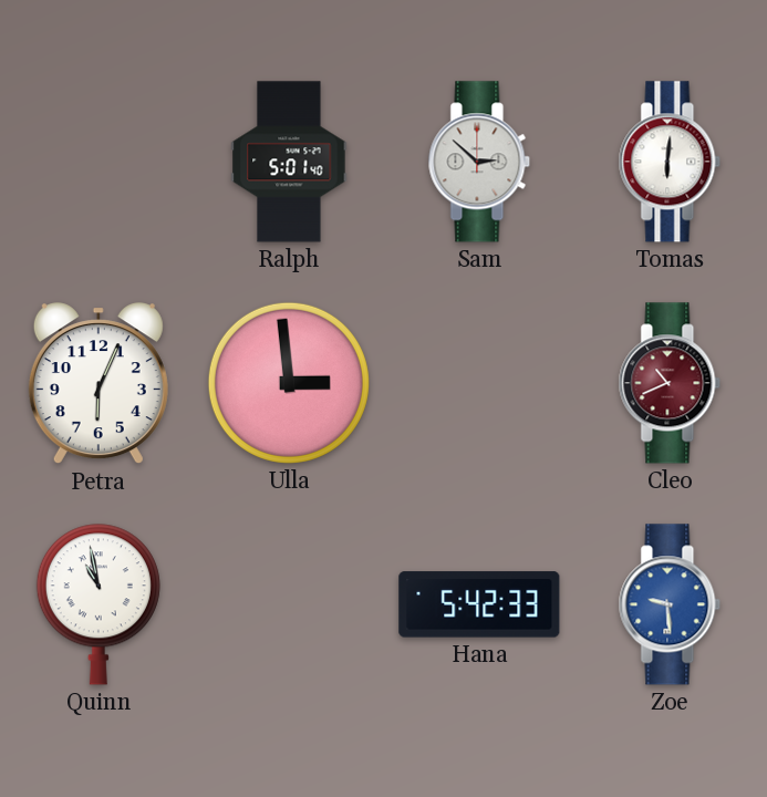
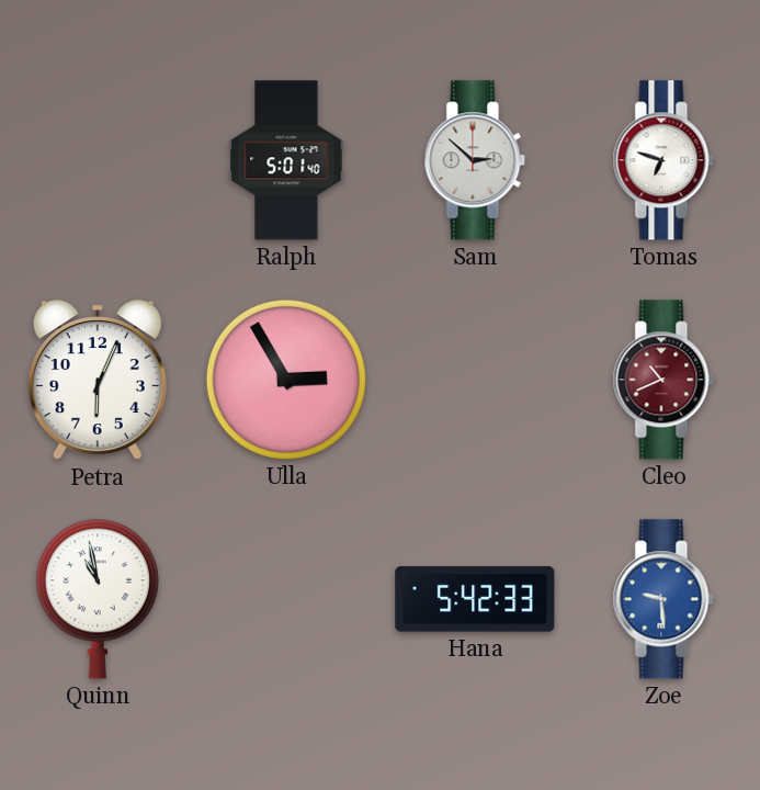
Tomas: 6:01 -> 6:48 (663, 160)
Ulla: 2:59 -> 2:55 (286, 380)
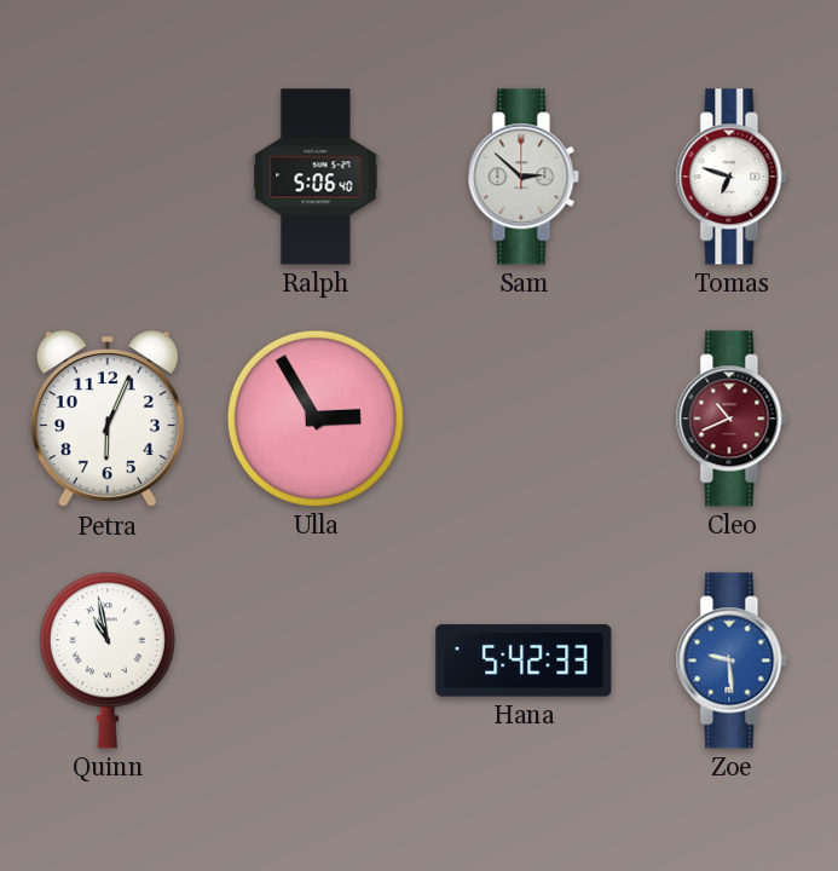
Ralph: 5:01 -> 5:06 (316, 177)
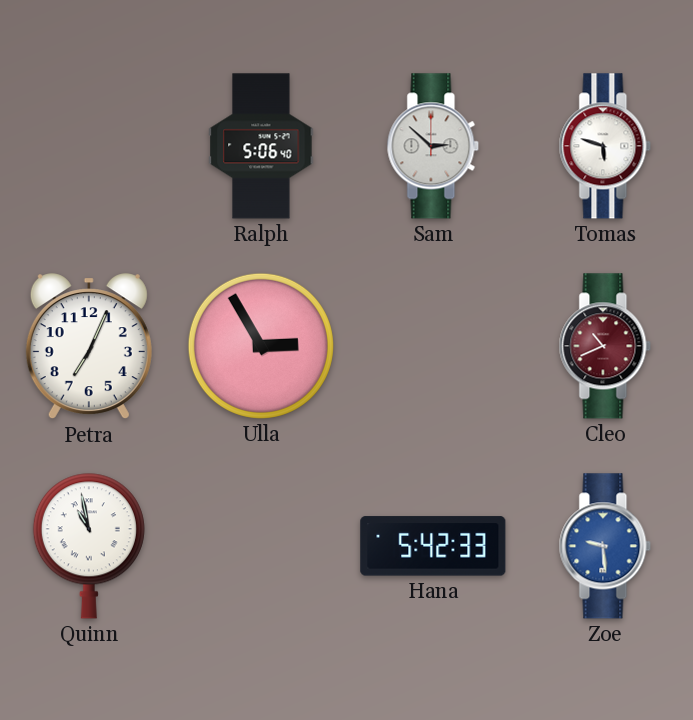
Tomas: 6:48 -> 5:48 (605, 146)
Petra: 6:04 -> 7:04 (89, 347)
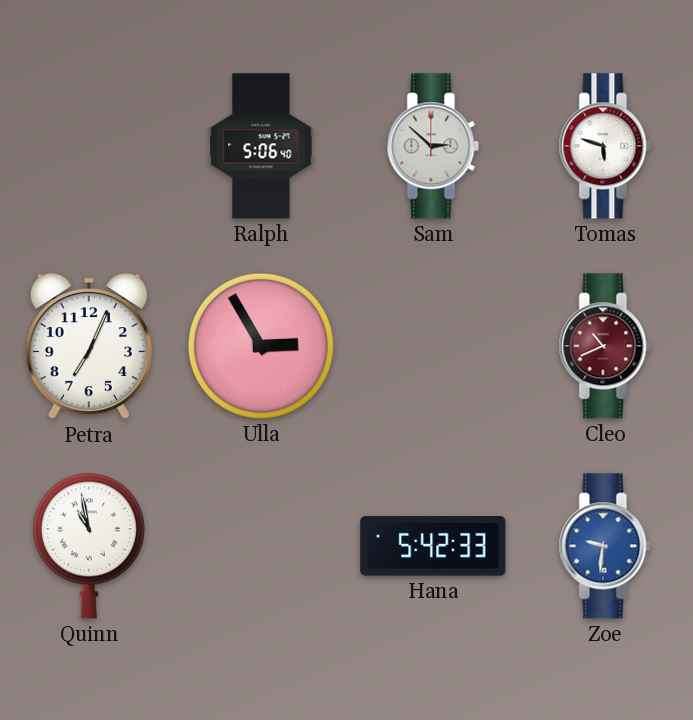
Zoe: 9:29 -> 9:31 (605, 546)
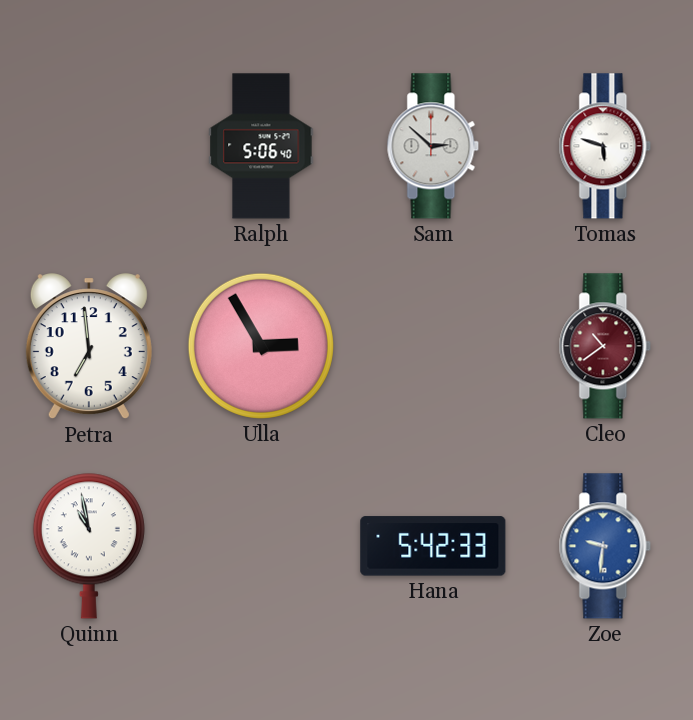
Petra: 7:04 -> 6:59 (89, 347)
Cleo: 10:41 -> 10:39 (605, 346)
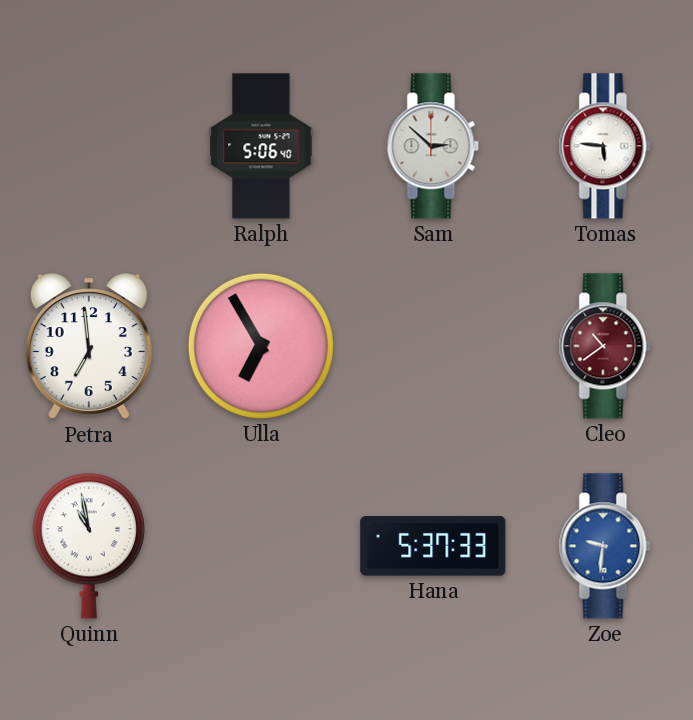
Tomas: 5:48 -> 5:46 (605, 146)
Ulla: 2:55 -> 6:55 (261, 346)
Hana: 5:42 -> 5:37 (433, 546)
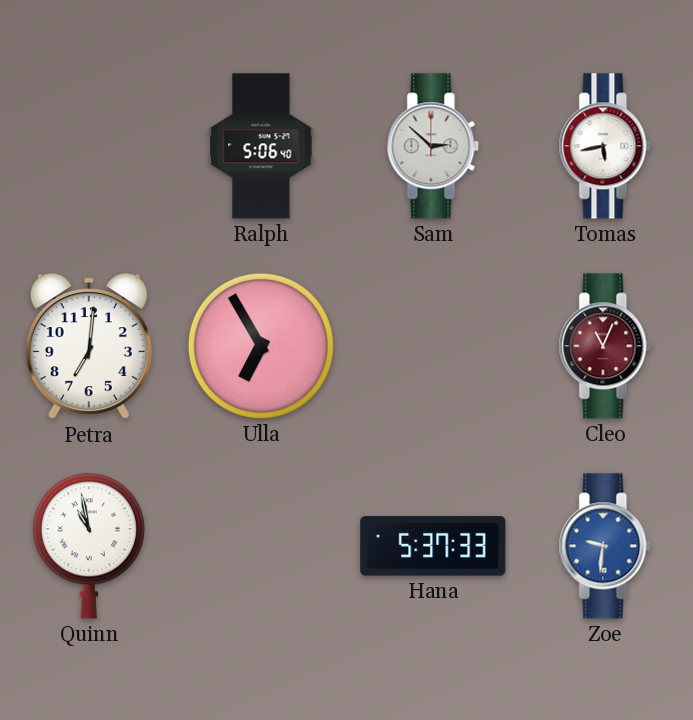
Tomas: 5:46 -> 5:43 (605, 146)
Petra: 6:59 -> 7:01 (89, 347)
Cleo: 10:39 -> 11:04 (605, 346)
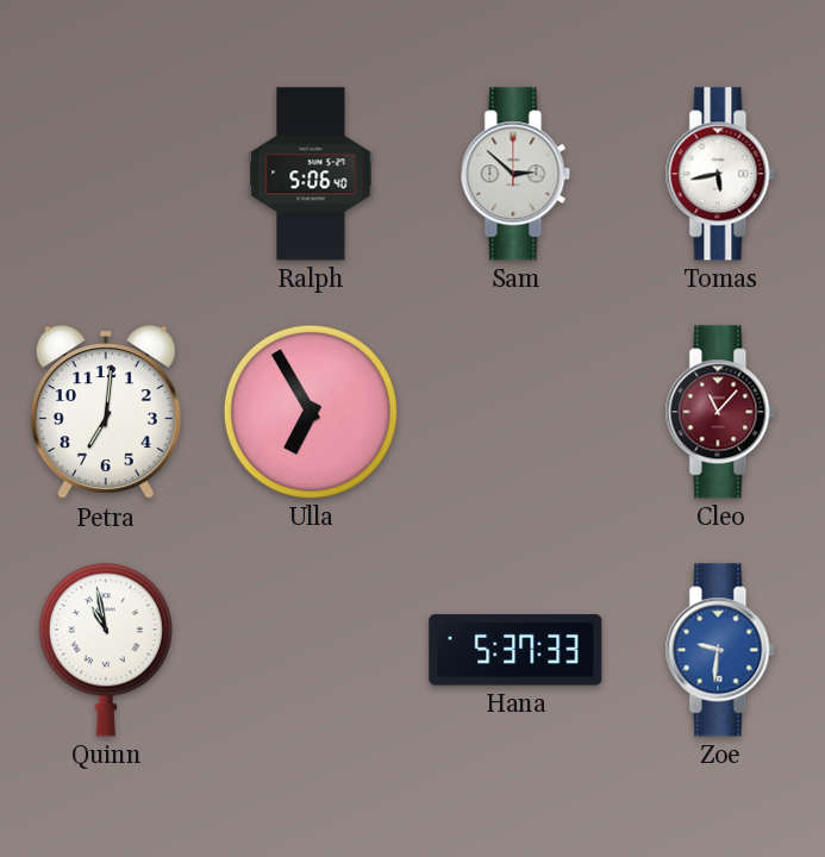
Cleo: 11:04 -> 11:07 (720, 412)
